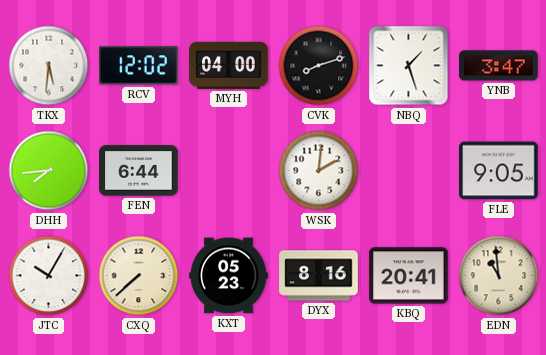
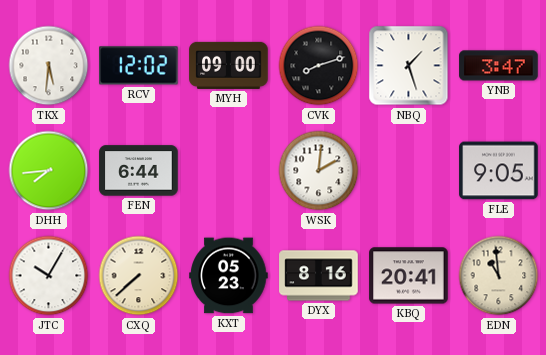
MYH: 04:00 -> 09:00 (229, 65)
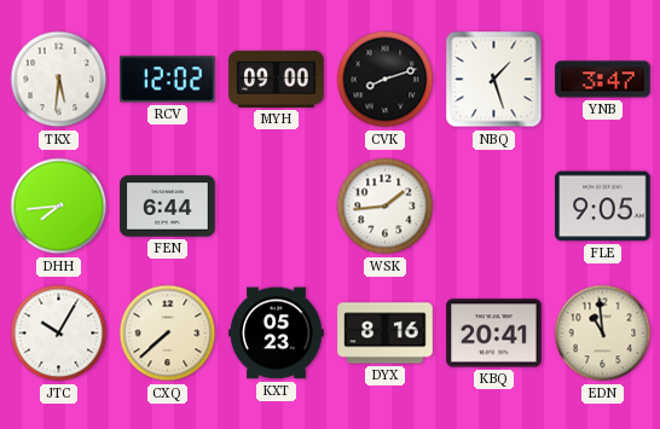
WSK: 2:01 -> 1:44 (386, 207)
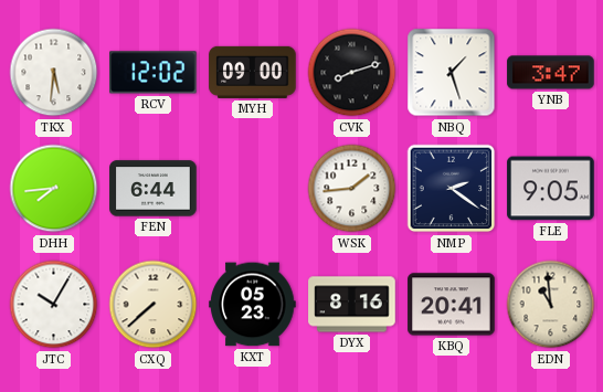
NMP: none -> 2:21 (452, 189)
